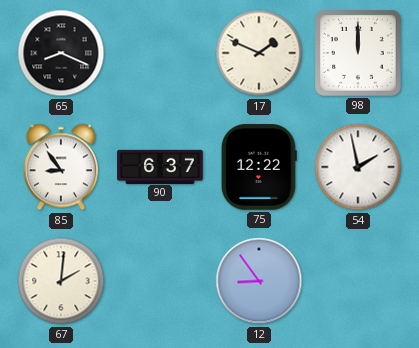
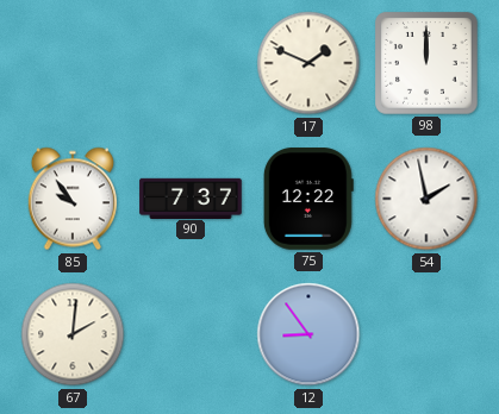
65: 8:19 -> none (61, 53)
85: 8:54 -> 9:54 (73, 199)
90: 6:37 -> 7:37 (191, 197)
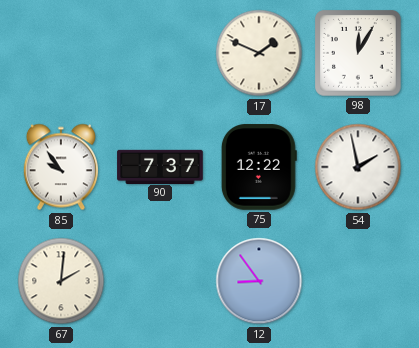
98: 12:00 -> 12:05 (359, 54)
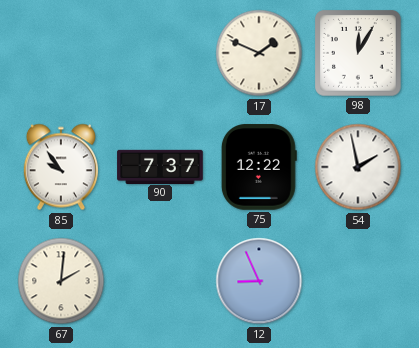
12: 8:54 -> 8:56 (259, 281)
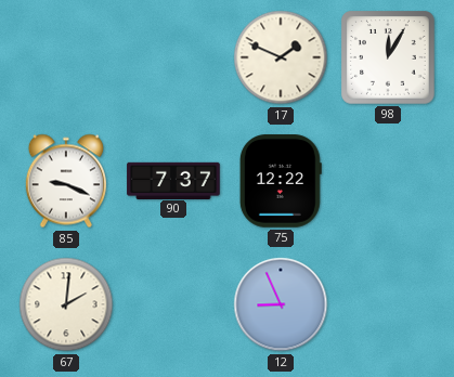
85: 9:54 -> 9:19 (66, 181)
54: 1:58 -> none (358, 167)
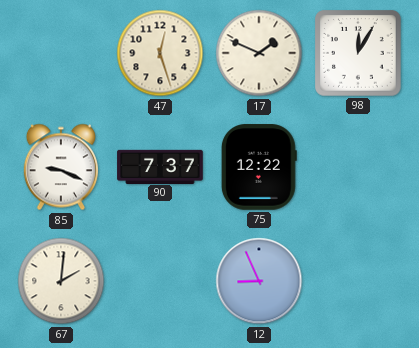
47: none -> 12:27 (160, 53)
